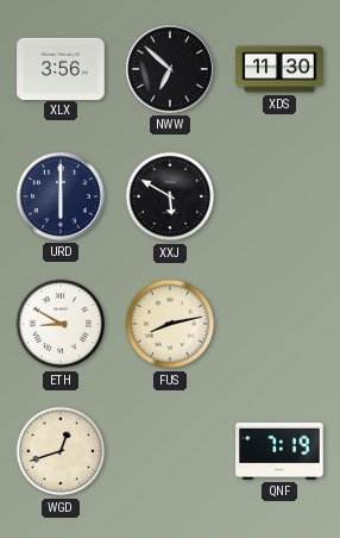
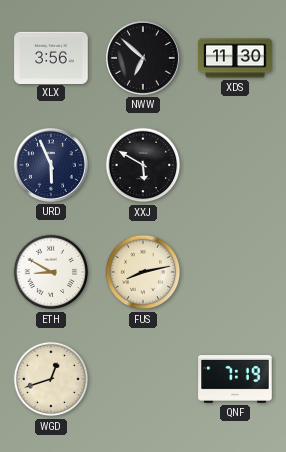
URD: 6:00 -> 5:56 (51, 165)
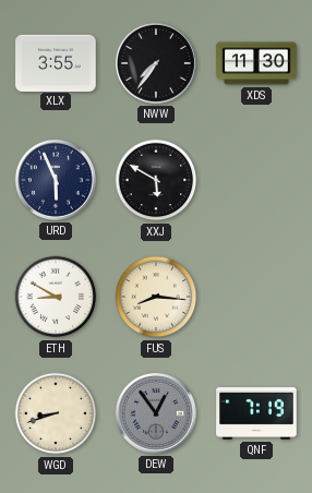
XLX: 3:56 -> 3:55 (56, 62)
NWW: 6:52 -> 7:36 (156, 63)
FUS: 8:13 -> 8:16 (156, 297)
WGD: 12:42 -> 8:42 (56, 413)
DEW: none -> 12:54 (156, 413)
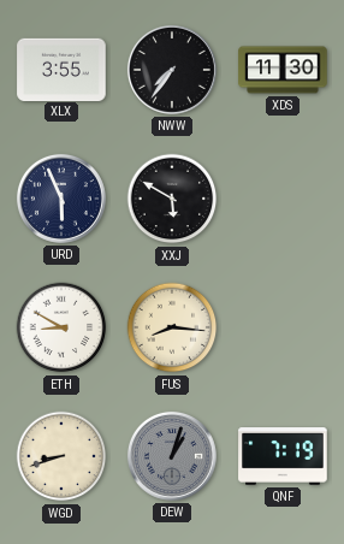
DEW: 12:54 -> 1:03 (172, 456)
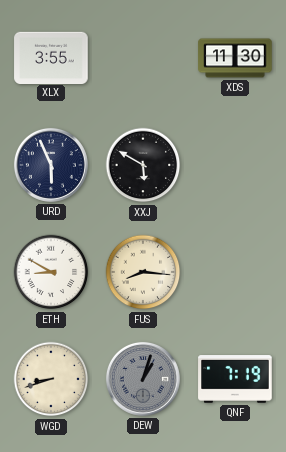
NWW: 7:36 -> none (172, 70)
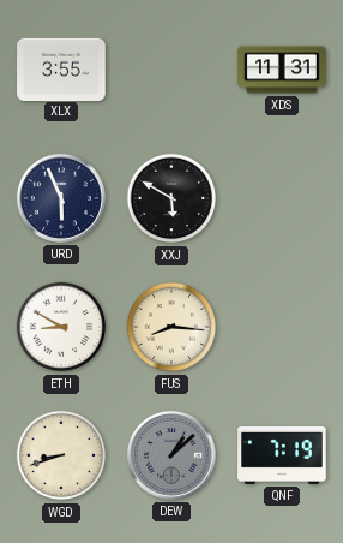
XDS: 11:30 -> 11:31 (282, 70)
DEW: 1:03 -> 1:08 (171, 455)
